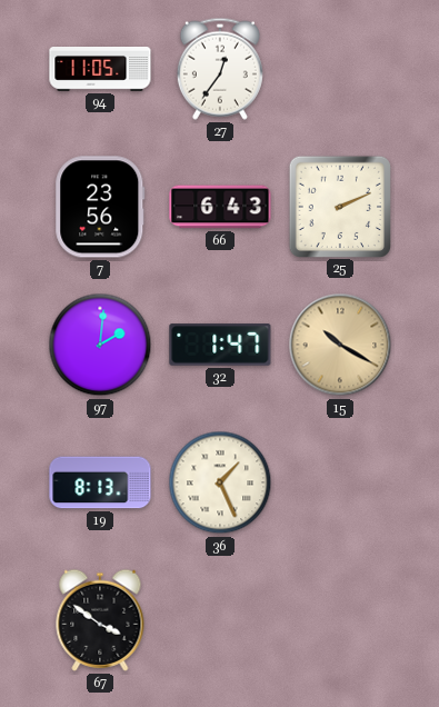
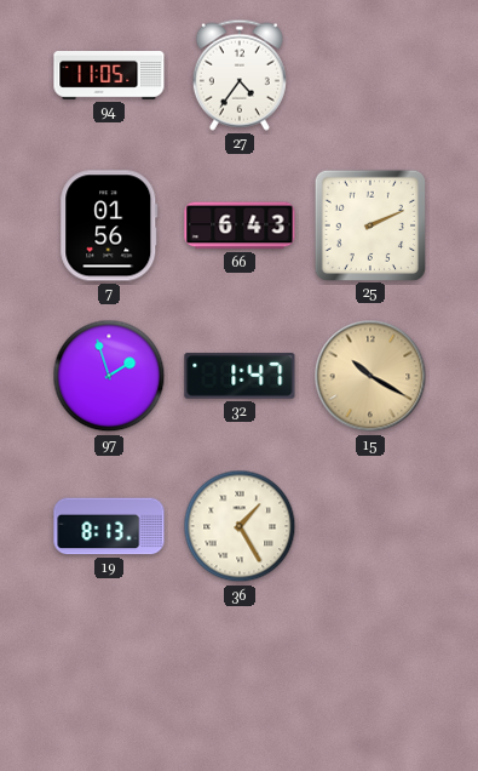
27: 12:36 -> 4:36 (240, 75)
7: 23:56 -> 01:56 (109, 225)
97: 2:01 -> 1:57 (109, 376)
36: 1:26 -> 1:25 (240, 526)
67: 3:51 -> none (100, 620)
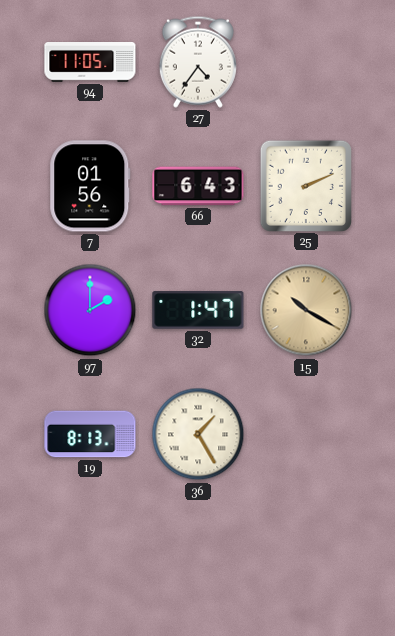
97: 1:57 -> 2:00 (90, 310)
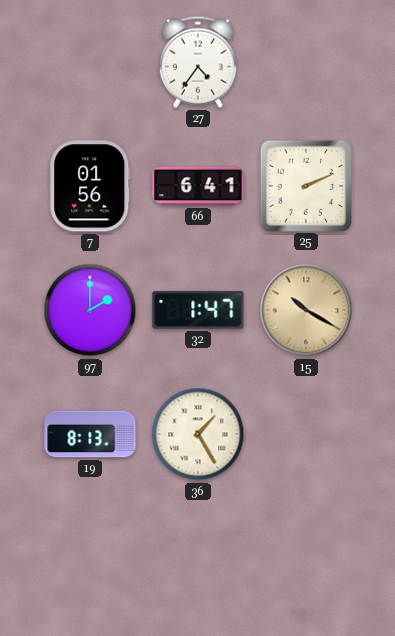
94: 11:05 -> none (90, 63)
66: 6:43 -> 6:41 (198, 186)
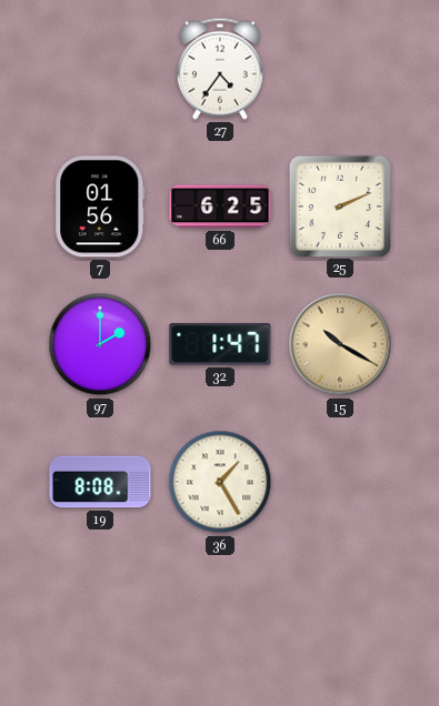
66: 6:41 -> 6:25 (220, 206)
19: 8:13 -> 8:08 (100, 482)
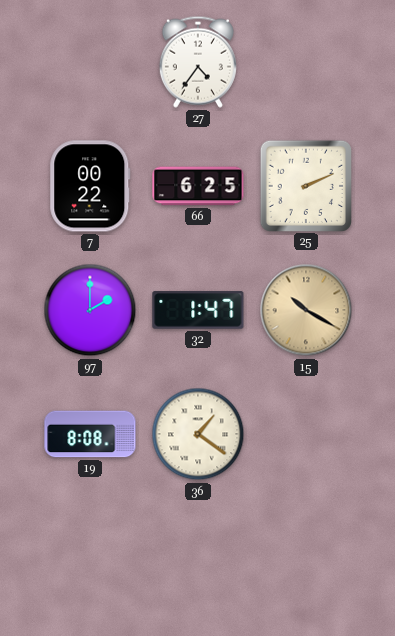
7: 01:56 -> 00:22 (90, 186)
36: 1:25 -> 1:21 (198, 434)
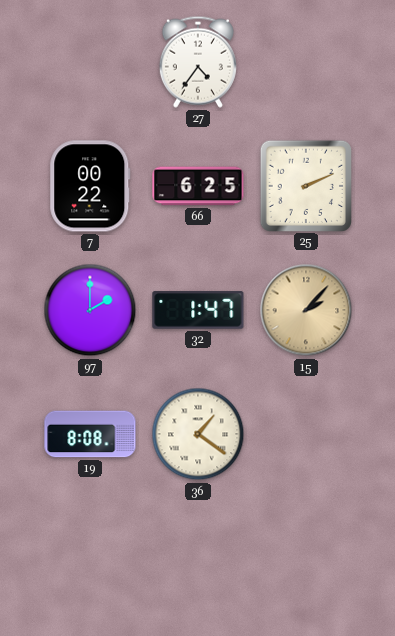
15: 10:20 -> 2:07 (306, 310)
